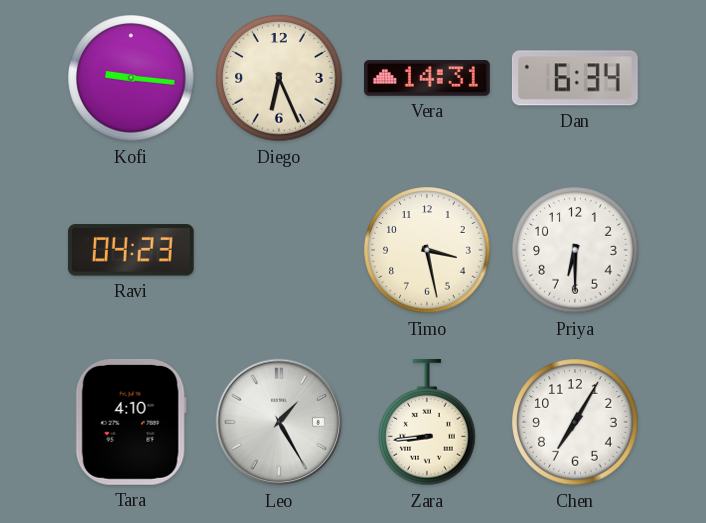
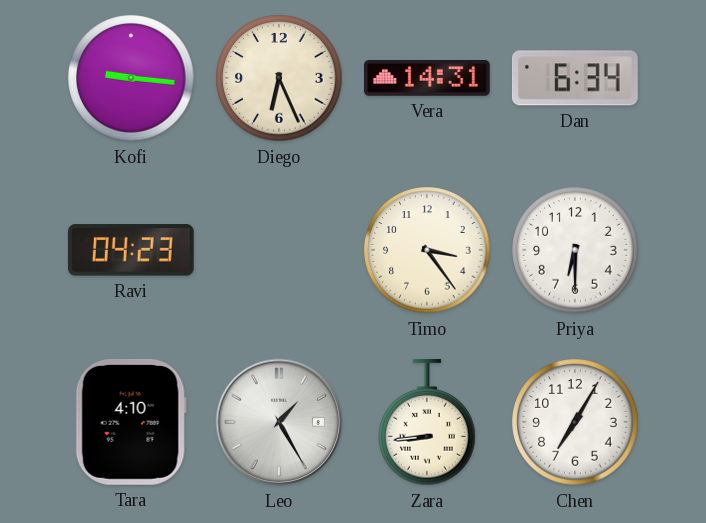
Timo: 3:28 -> 3:24 (427, 250)
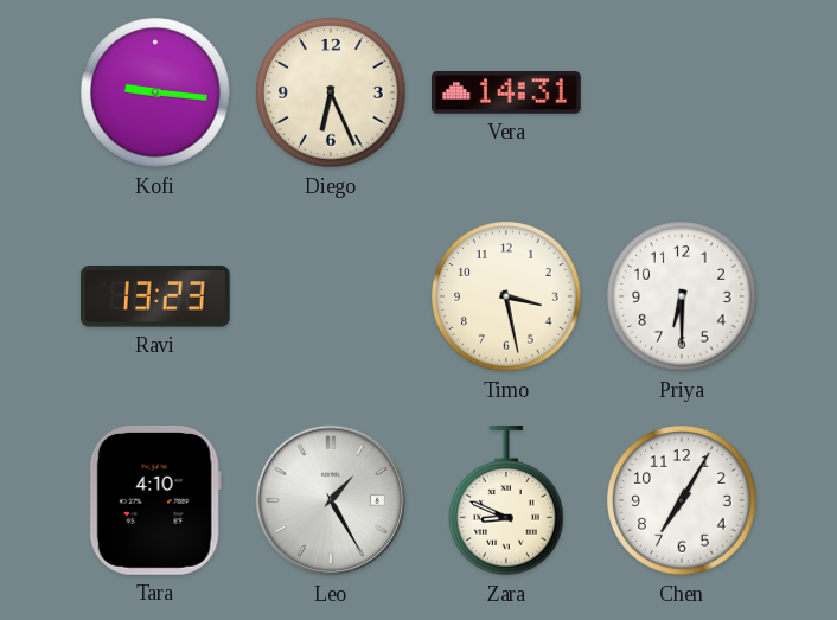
Dan: 6:34 -> none (575, 78)
Ravi: 04:23 -> 13:23 (155, 296)
Timo: 3:24 -> 3:28 (506, 296)
Zara: 8:44 -> 8:49 (506, 501)
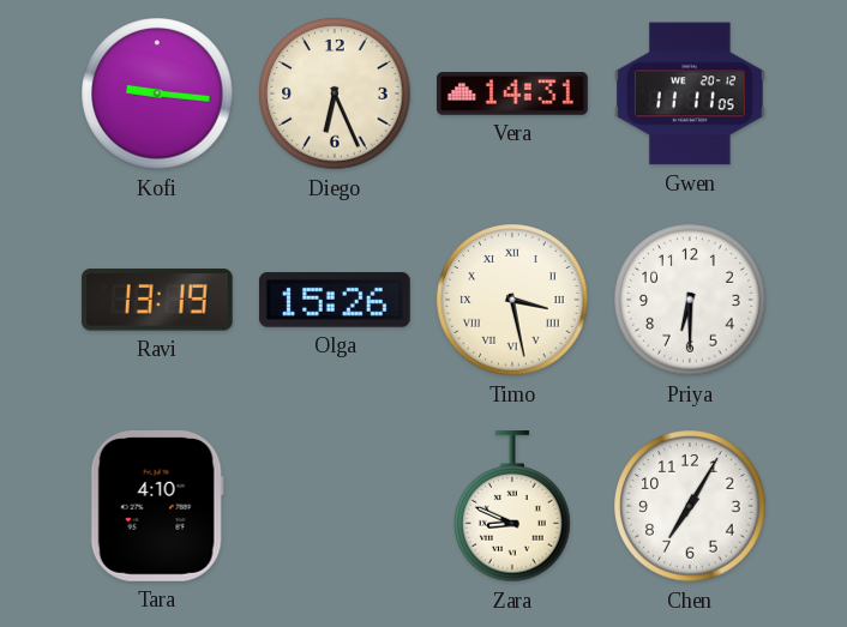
Gwen: none -> 11:11 (690, 94)
Ravi: 13:23 -> 13:19 (157, 300)
Olga: none -> 15:26 (335, 300)
Timo numerals: Arabic -> Roman (512, 300)
Leo: 1:25 -> none (331, 500)
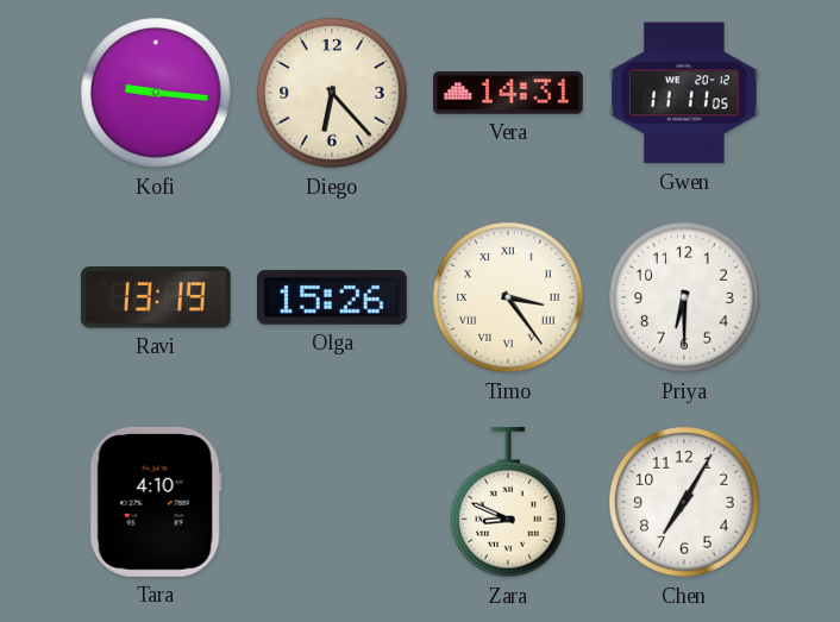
Diego: 6:26 -> 6:23 (332, 93)
Timo: 3:28 -> 3:24 (508, 297)
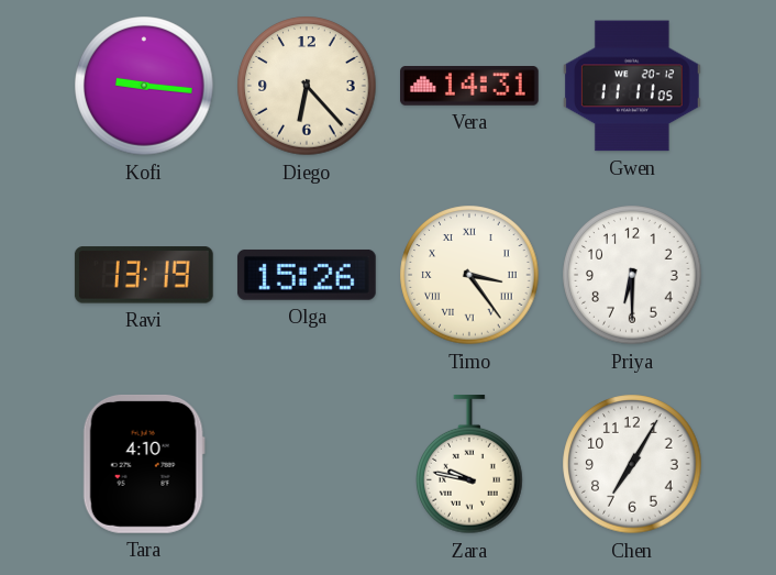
Zara: 8:49 -> 9:47 (469, 465)
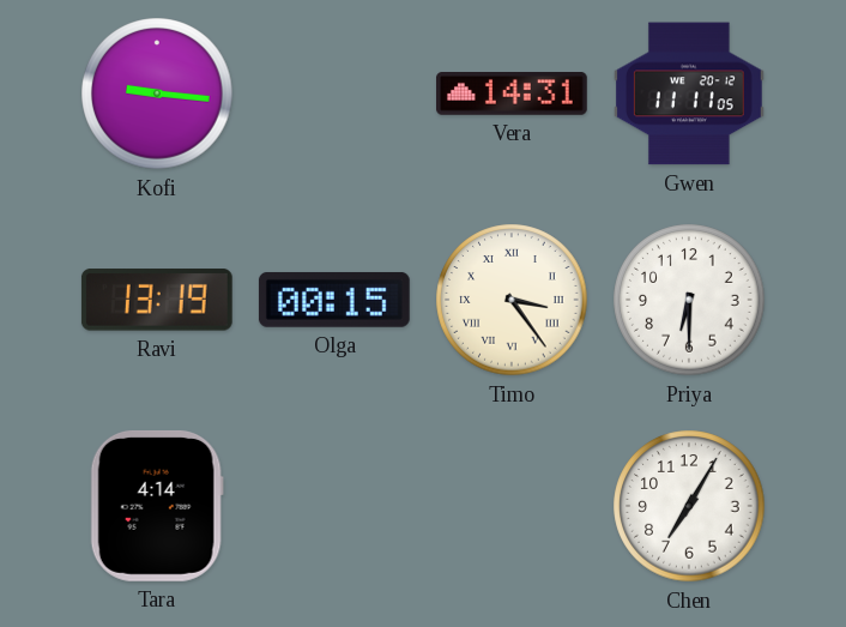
Diego: 6:23 -> none (307, 86)
Olga: 15:26 -> 00:15 (334, 300)
Tara: 4:10 -> 4:14 (157, 506)
Zara: 9:47 -> none (469, 465)
